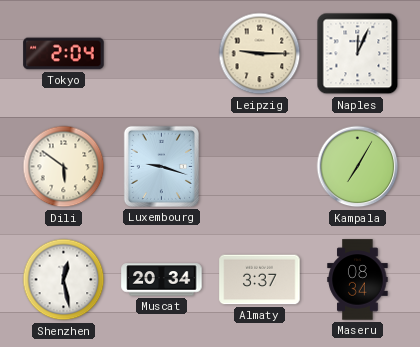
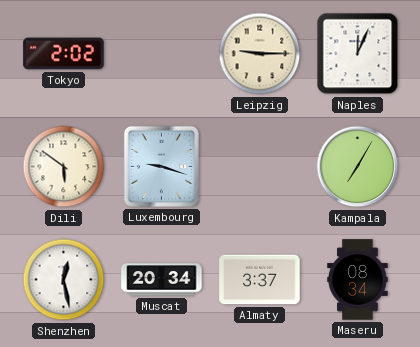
Tokyo: 2:04 -> 2:02 (64, 54)
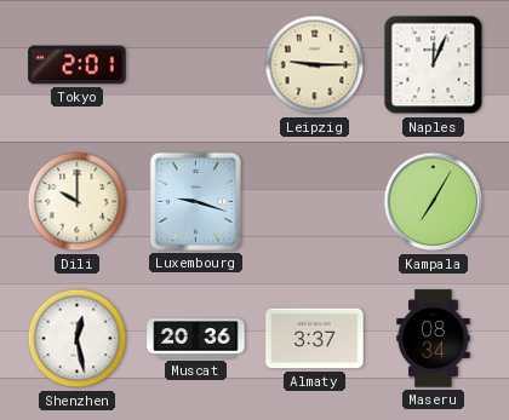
Tokyo: 2:02 -> 2:01 (78, 65)
Dili: 5:51 -> 10:00 (78, 202)
Muscat: 20:34 -> 20:36 (196, 339)
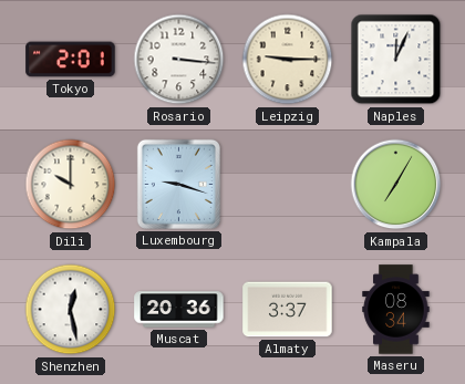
Rosario: none -> 3:16 (179, 60)
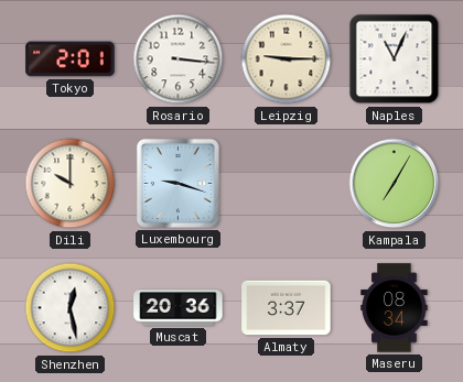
Naples: 12:04 -> 11:04 (395, 59)
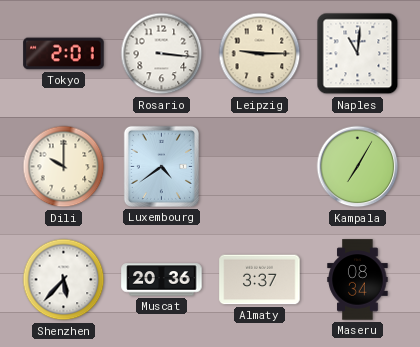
Naples: 11:04 -> 11:01 (358, 54)
Luxembourg: 9:18 -> 4:39 (161, 166)
Shenzhen: 12:28 -> 5:37 (64, 280)
